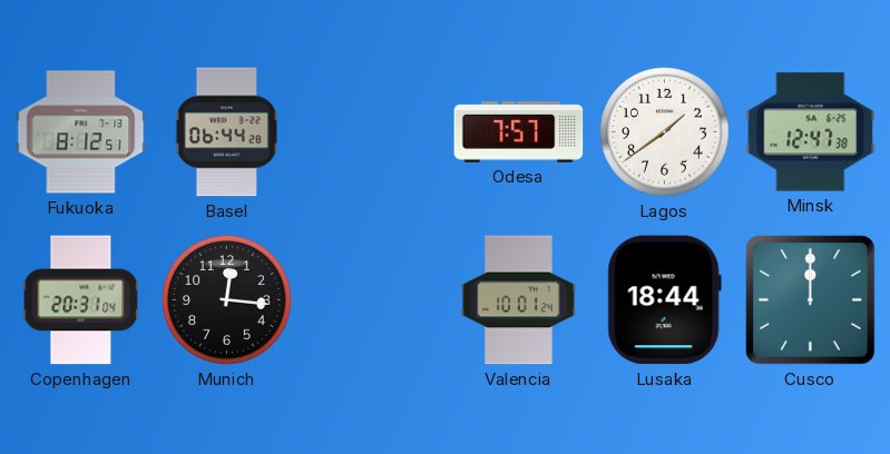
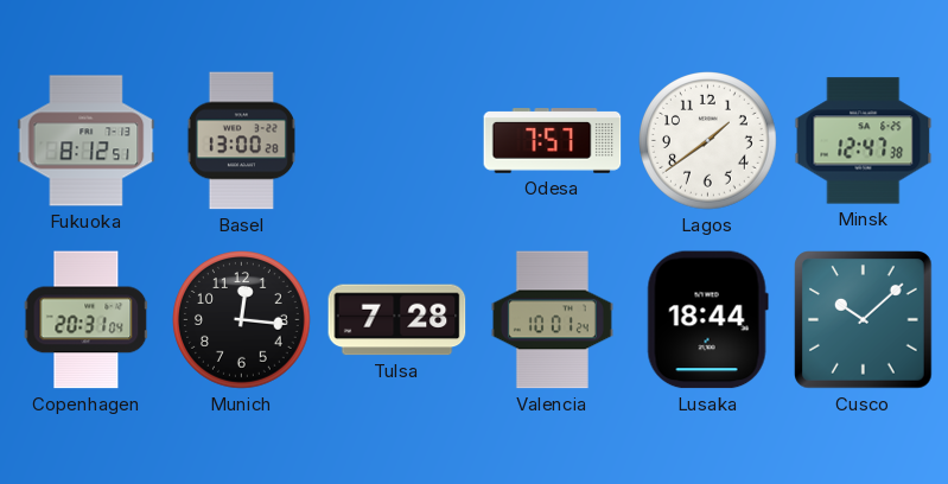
Basel: 06:44 -> 13:00 (241, 141)
Tulsa: none -> 7:28 (397, 320)
Cusco: 12:00 -> 10:08 (864, 320)
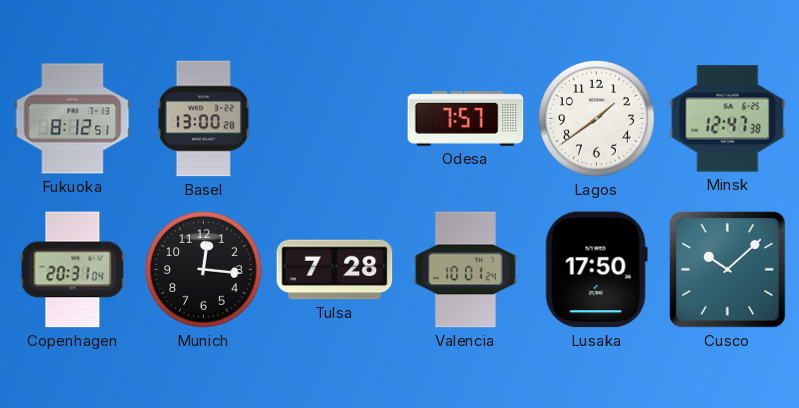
Lusaka: 18:44 -> 17:50 (596, 270)
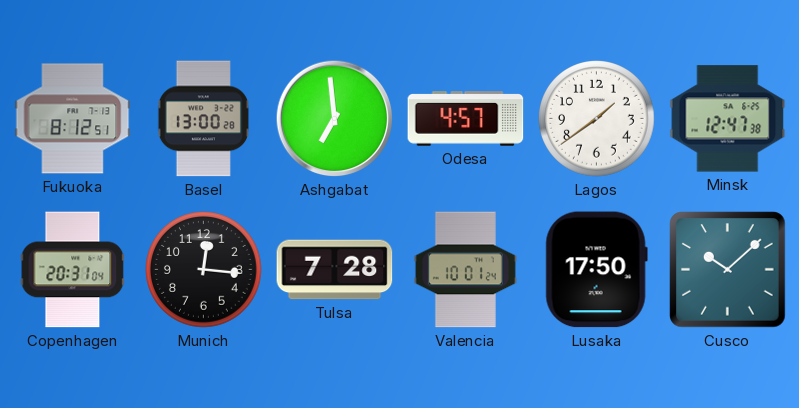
Ashgabat: none -> 6:59 (335, 119)
Odesa: 7:57 -> 4:57 (466, 119)
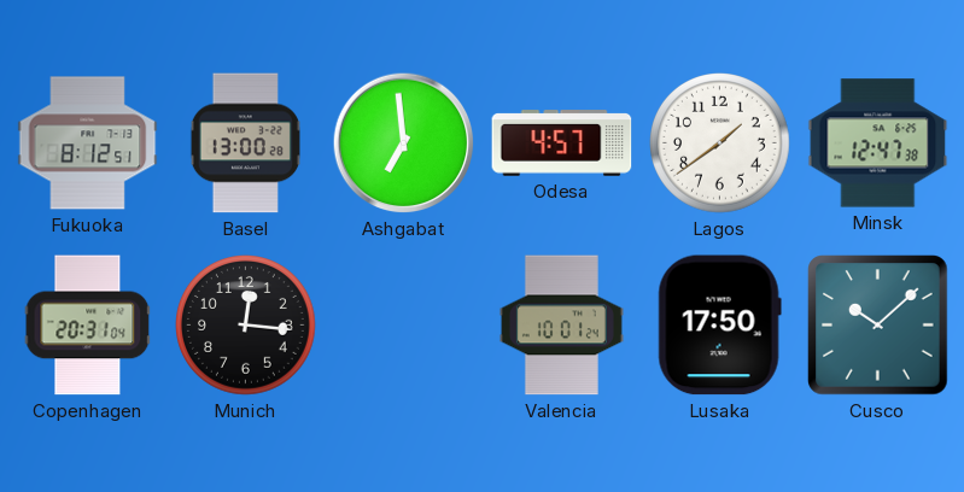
Tulsa: 7:28 -> none (335, 270)
